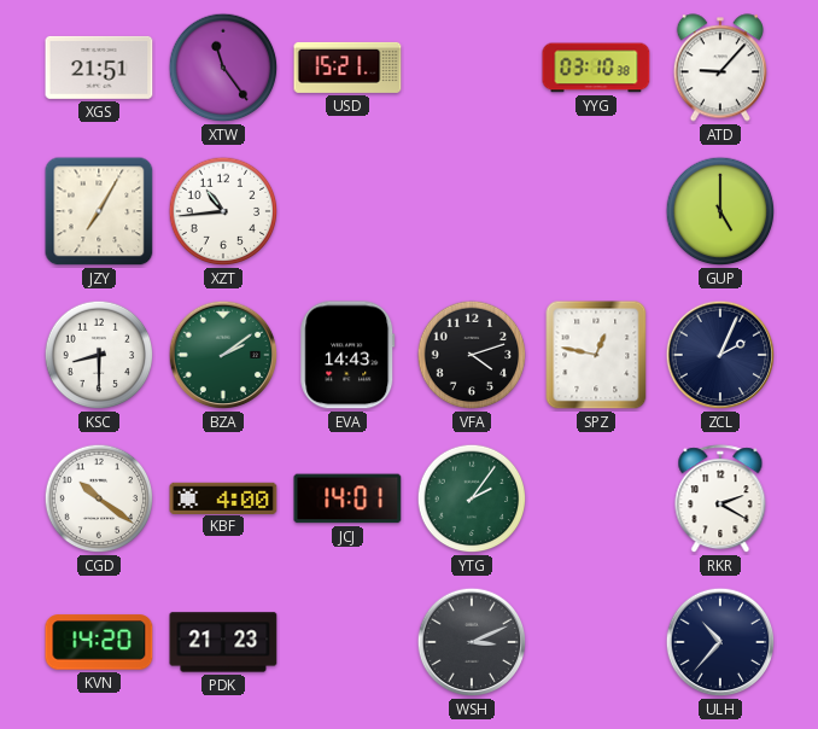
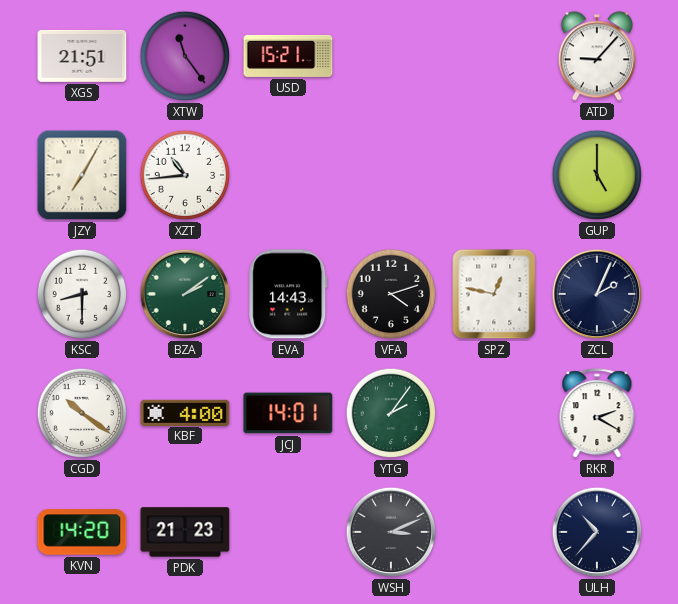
YYG: 03:10 -> none (596, 68)
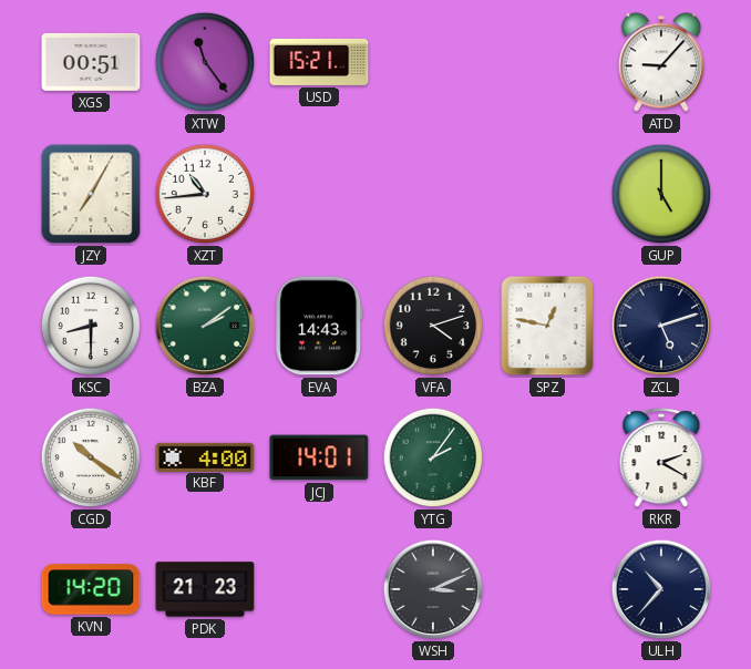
XGS: 21:51 -> 00:51 (91, 62)
ZCL: 2:04 -> 5:12 (661, 326)
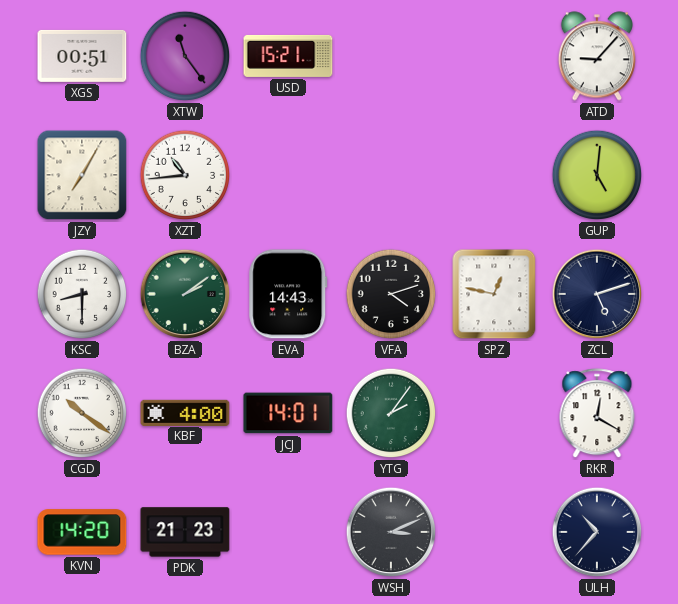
GUP: 5:00 -> 5:01 (597, 175)
RKR: 2:20 -> 12:20 (597, 414)
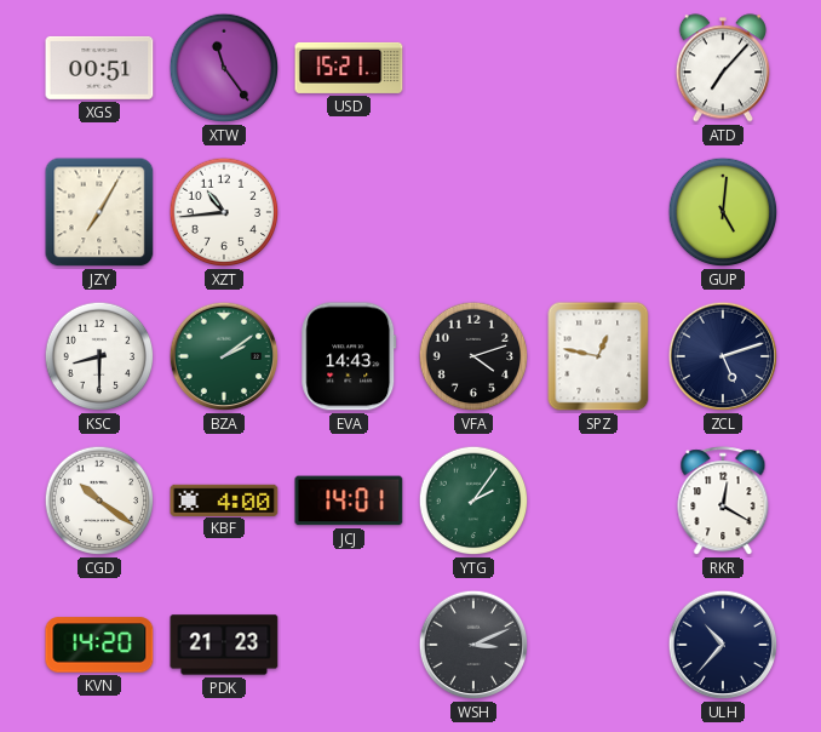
ATD: 9:07 -> 7:07 (723, 68)
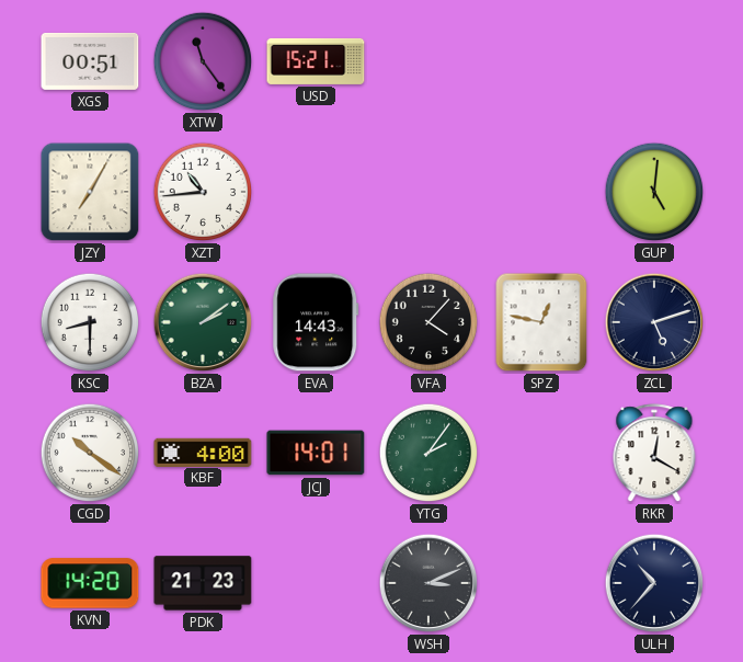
ATD: 7:07 -> none (723, 68)
VFA: 4:12 -> 4:07 (428, 322)
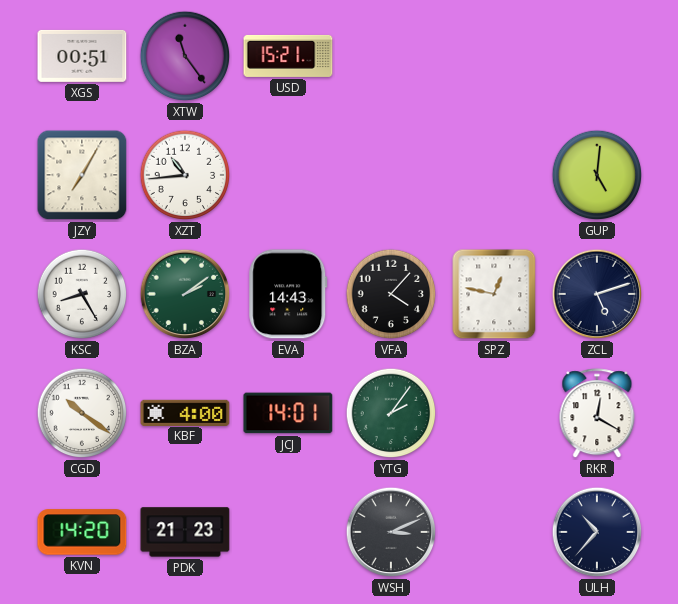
KSC: 8:30 -> 8:25 (82, 294)
